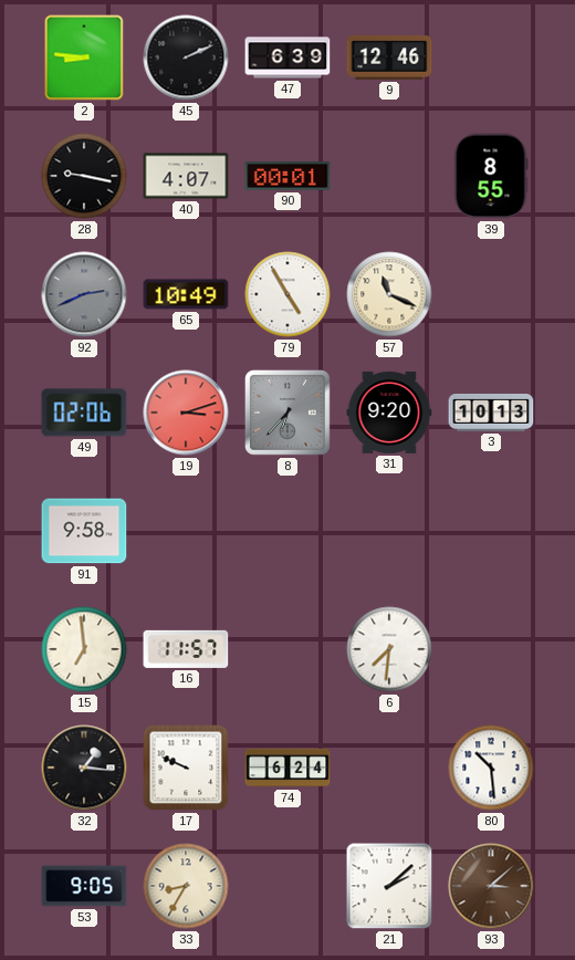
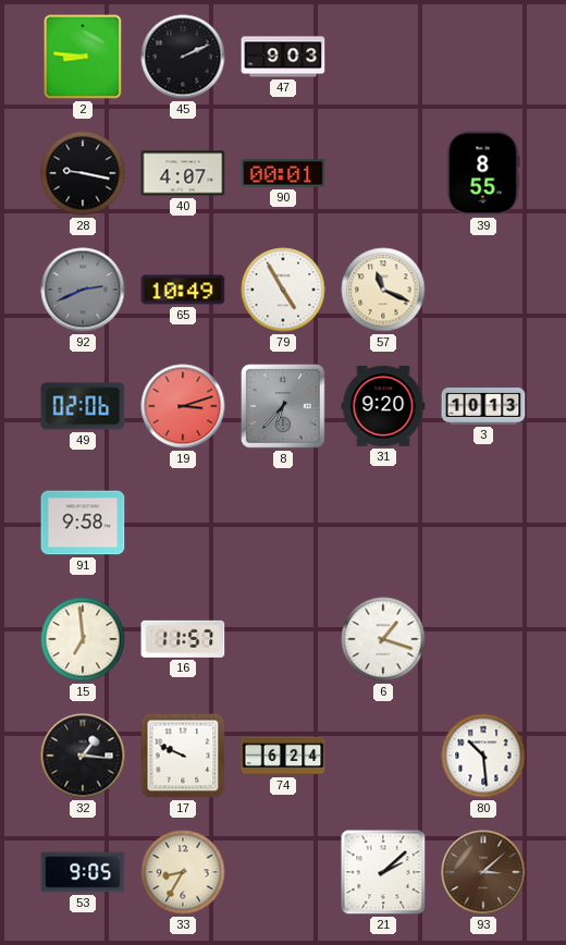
47: 6:39 -> 9:03 (283, 57)
9: 12:46 -> none (389, 58)
6: 7:31 -> 1:18 (383, 639)
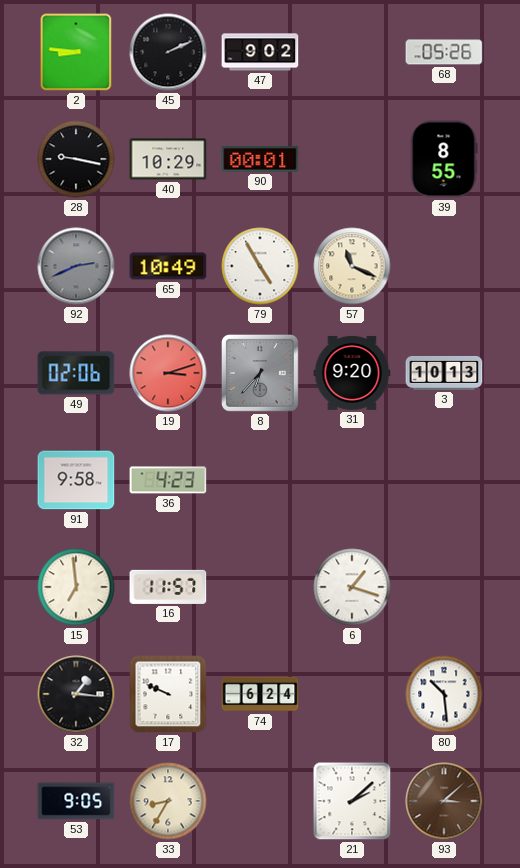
47: 9:03 -> 9:02 (260, 52)
68: none -> 05:26 (444, 52)
40: 4:07 -> 10:29 (168, 159)
36: none -> 4:23 (168, 480)
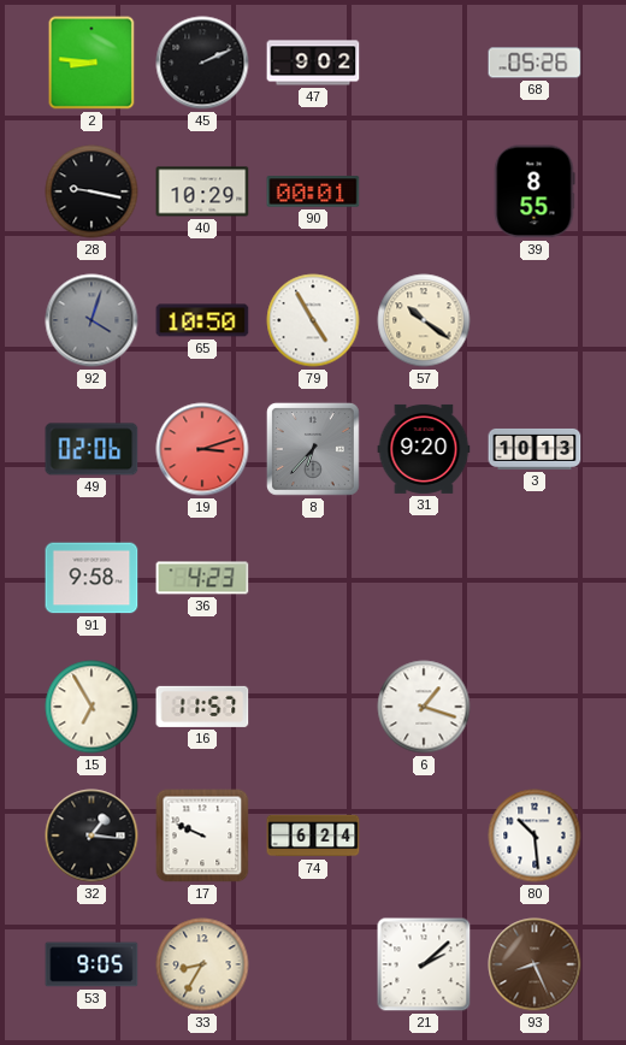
92: 2:41 -> 4:03 (91, 320)
65: 10:49 -> 10:50 (202, 320)
57: 11:19 -> 10:21 (424, 320)
15: 6:59 -> 6:55 (91, 707)
93: 3:08 -> 8:26 (535, 964)
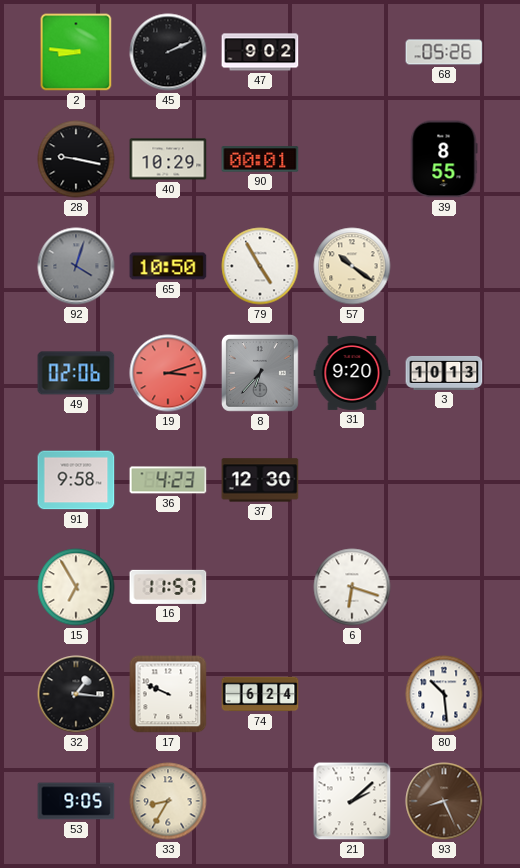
37: none -> 12:30 (260, 480)
6: 1:18 -> 6:18 (352, 587)
